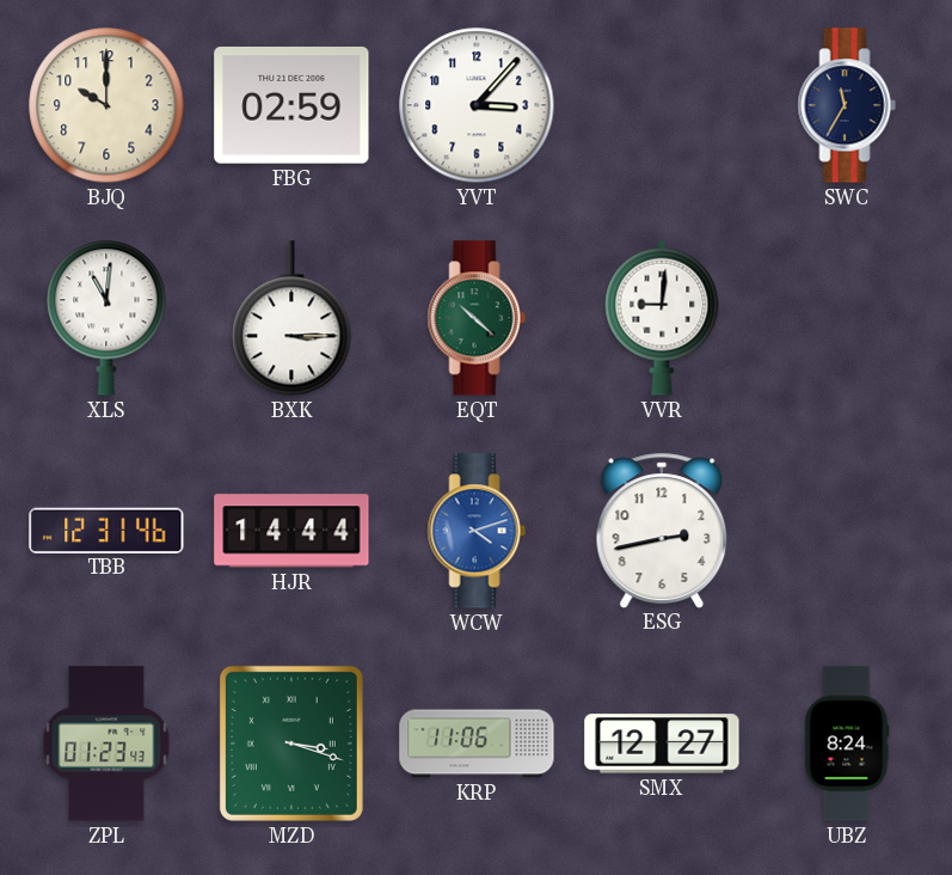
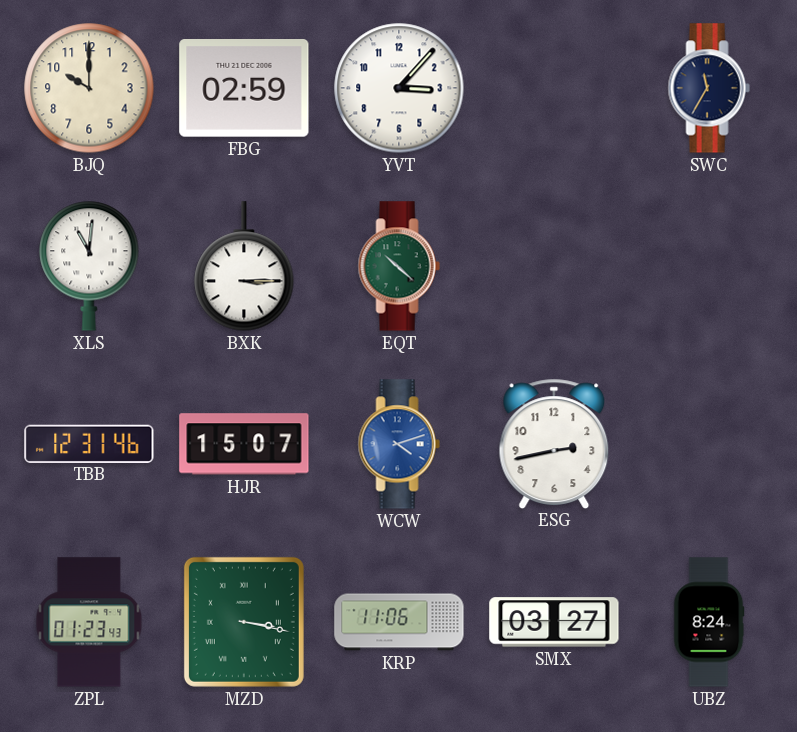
VVR: 9:01 -> none (662, 318)
HJR: 14:44 -> 15:07 (244, 444)
MZD: 3:18 -> 3:17 (244, 622)
SMX: 12:27 -> 03:27 (554, 622)
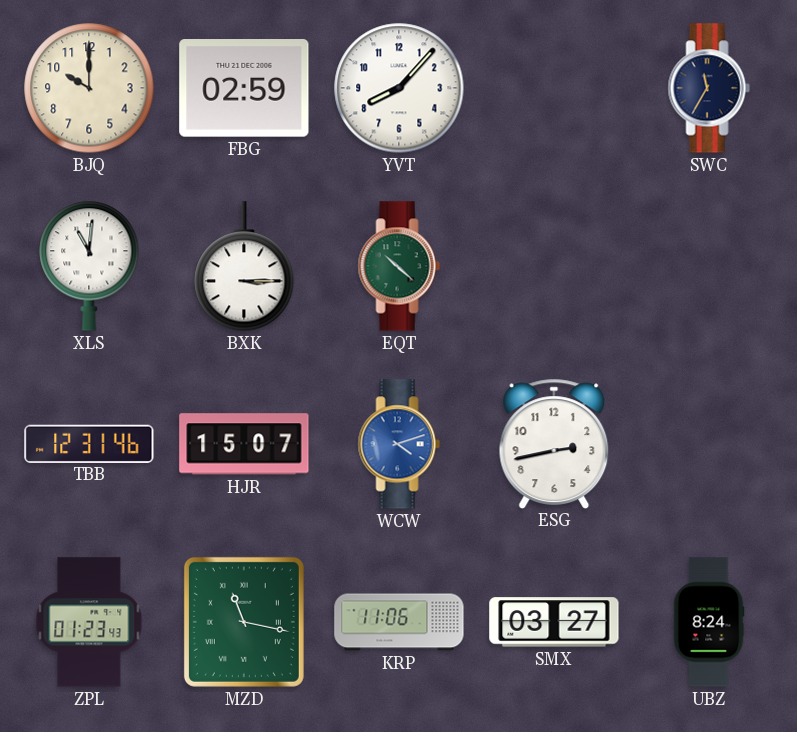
YVT: 3:07 -> 8:07 (399, 88)
MZD: 3:17 -> 11:17 (244, 622)
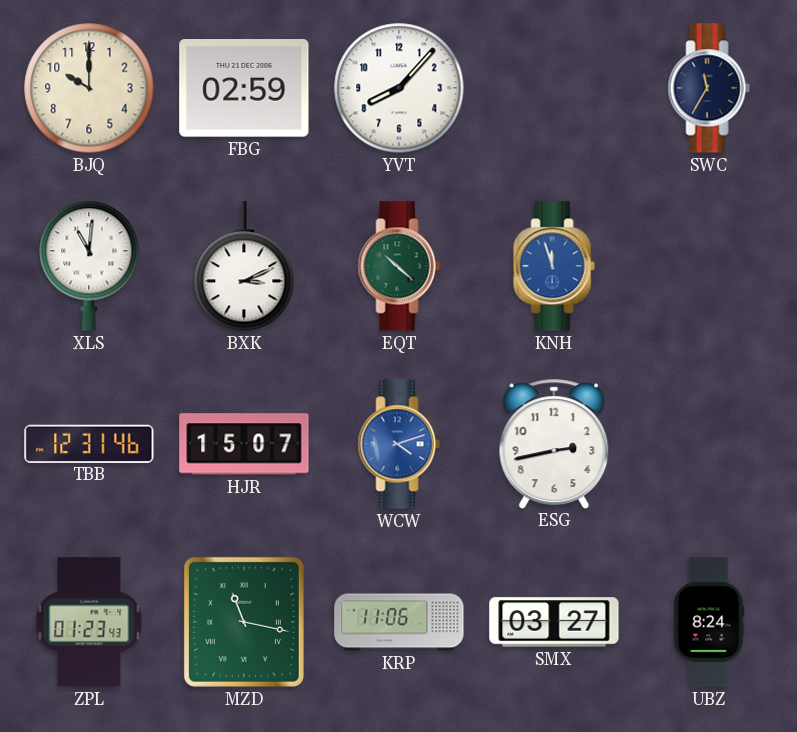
BXK: 3:15 -> 3:11 (244, 266)
KNH: none -> 11:57 (554, 266)
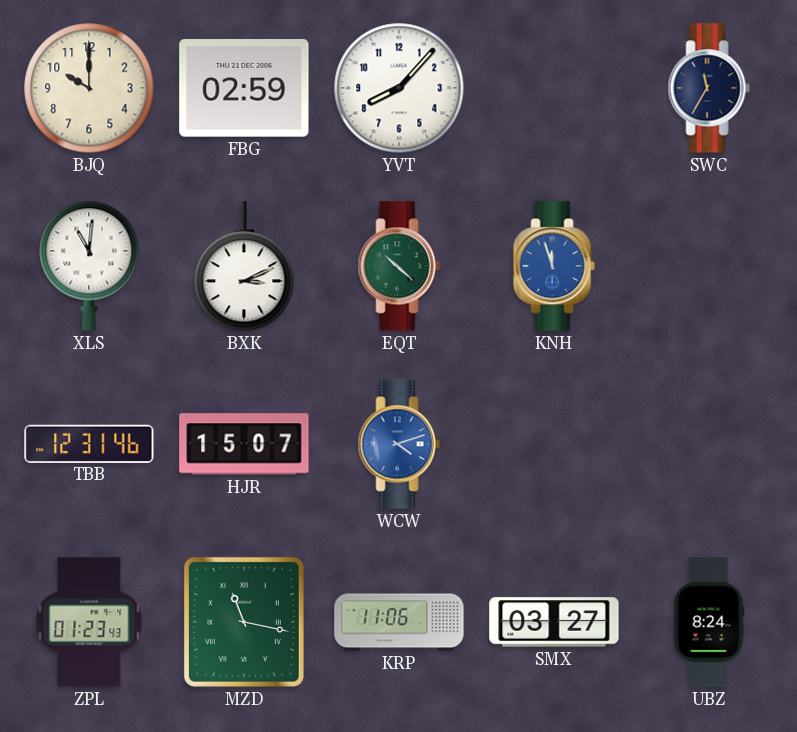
ESG: 2:43 -> none (554, 443)
